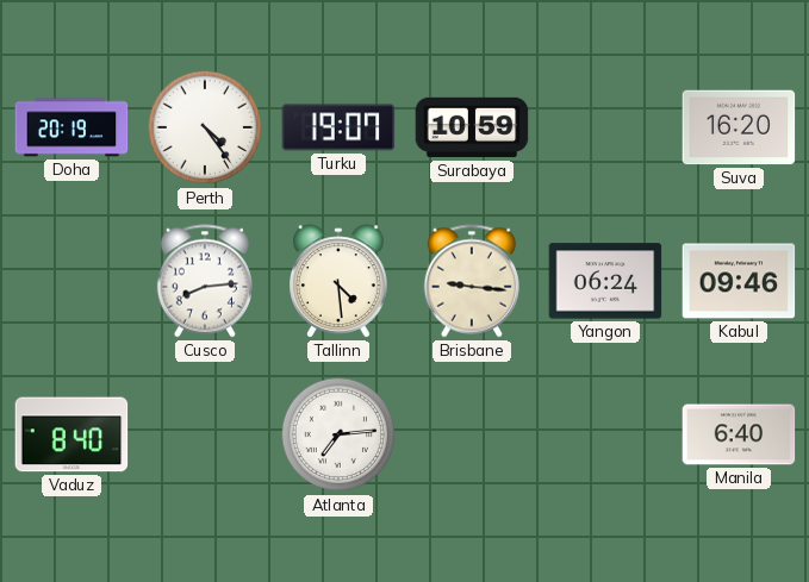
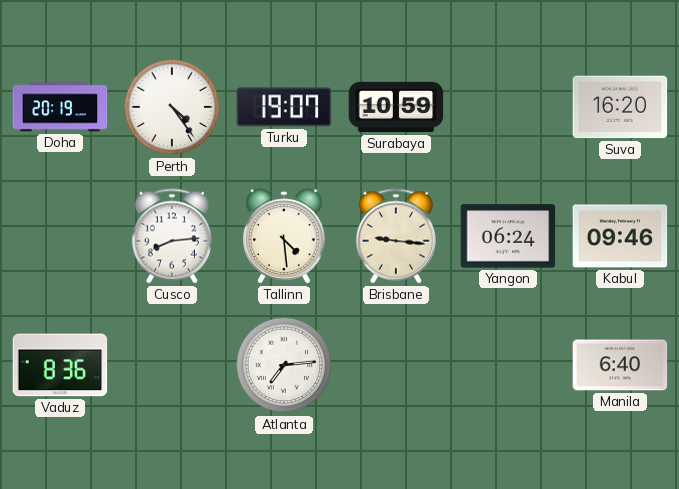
Vaduz: 8:40 -> 8:36 (60, 365)
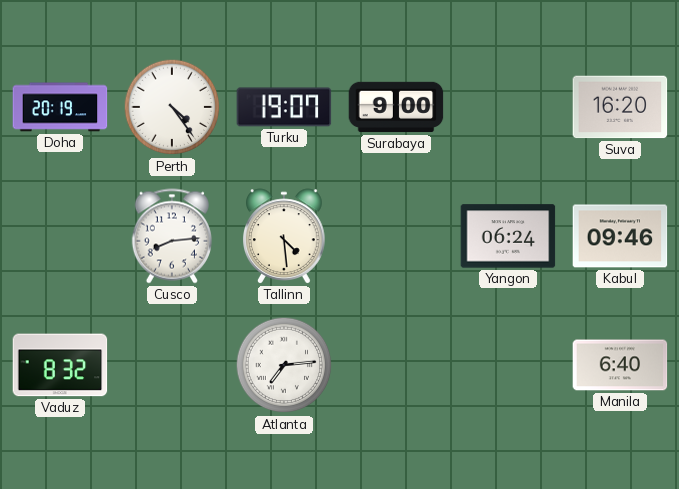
Surabaya: 10:59 -> 9:00 (396, 107)
Brisbane: 9:16 -> none (396, 236)
Vaduz: 8:36 -> 8:32 (60, 365)
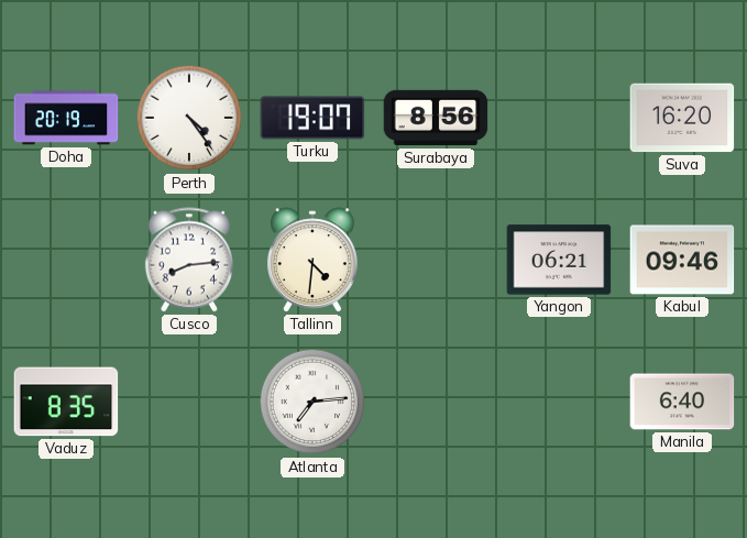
Surabaya: 9:00 -> 8:56 (436, 118)
Tallinn: 4:29 -> 4:31 (314, 260)
Yangon: 06:24 -> 06:21 (559, 260)
Vaduz: 8:32 -> 8:35 (66, 402)
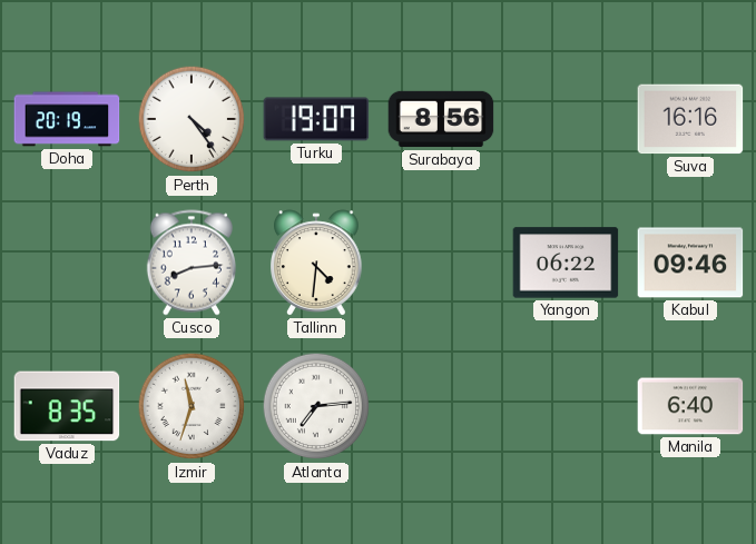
Suva: 16:20 -> 16:16 (690, 119)
Yangon: 06:21 -> 06:22 (566, 263)
Izmir: none -> 11:33 (192, 406)
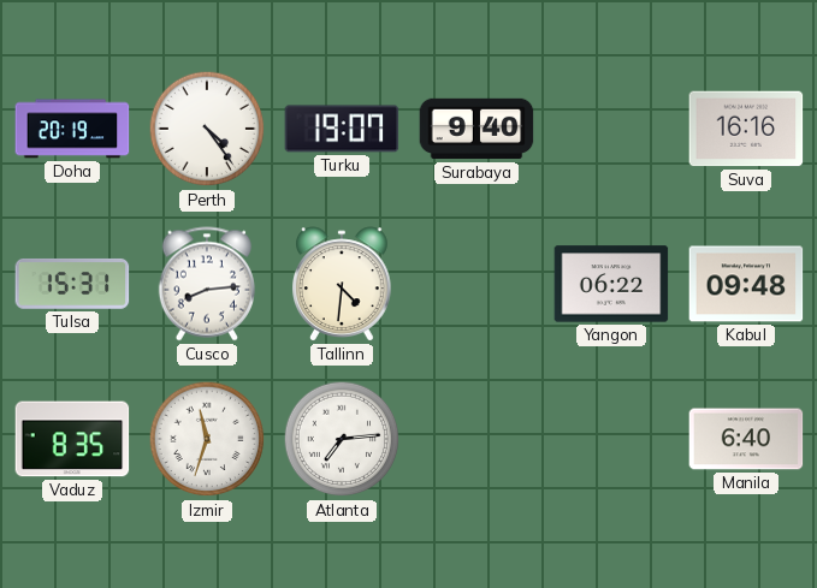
Surabaya: 8:56 -> 9:40 (476, 129)
Tulsa: none -> 15:31 (72, 284)
Kabul: 09:46 -> 09:48 (746, 284)
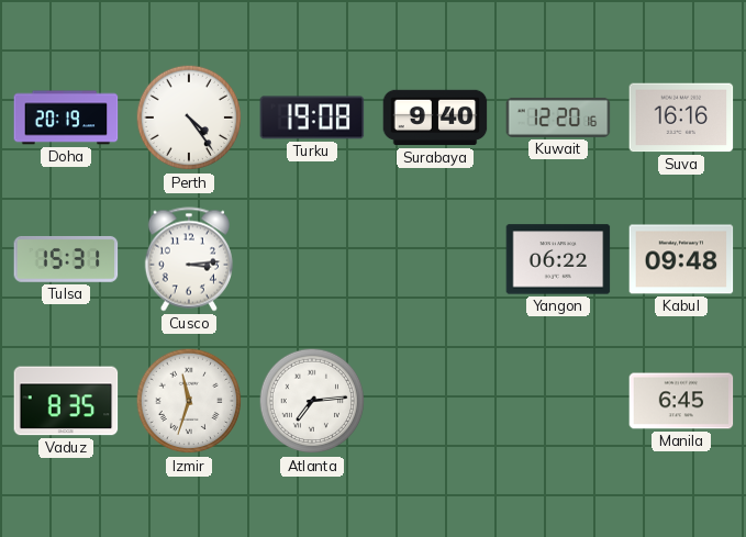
Turku: 19:07 -> 19:08 (312, 118)
Kuwait: none -> 12:20 (558, 118)
Cusco: 8:14 -> 3:14 (189, 259)
Tallinn: 4:31 -> none (343, 284)
Manila: 6:40 -> 6:45 (681, 401)
